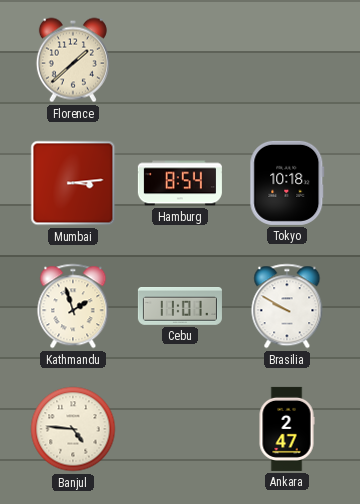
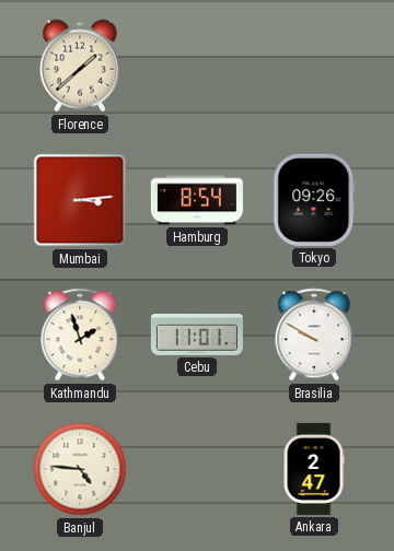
Tokyo: 10:18 -> 09:26 (314, 200)
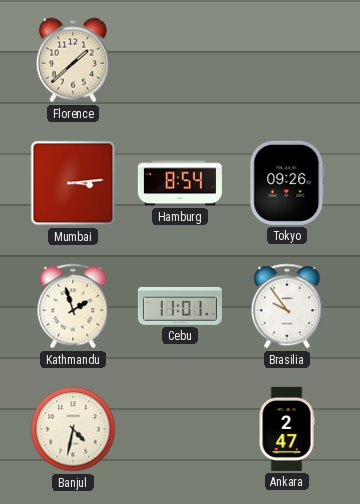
Brasilia: 9:50 -> 9:54 (287, 306)
Banjul: 4:46 -> 4:32 (73, 429)
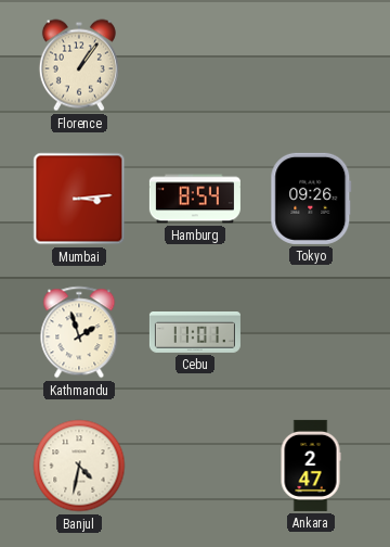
Florence: 1:38 -> 1:06 (79, 65)
Brasilia: 9:54 -> none (287, 306)
